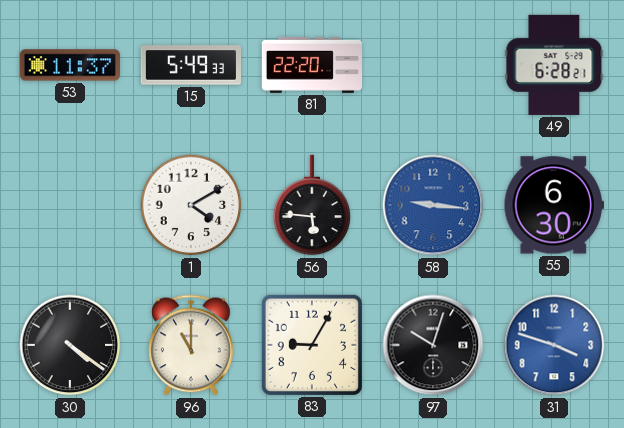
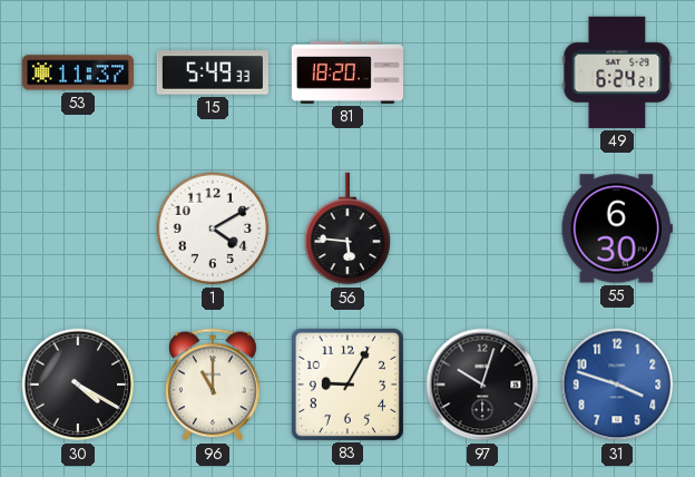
81: 22:20 -> 18:20 (347, 72)
49: 6:28 -> 6:24 (617, 72)
58: 9:16 -> none (433, 205)
30: 4:21 -> 4:20 (78, 384)
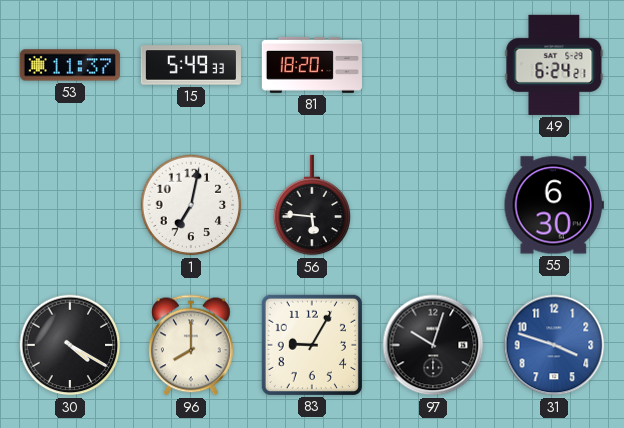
1: 4:10 -> 7:02 (191, 205)
96: 11:00 -> 8:00 (191, 345)
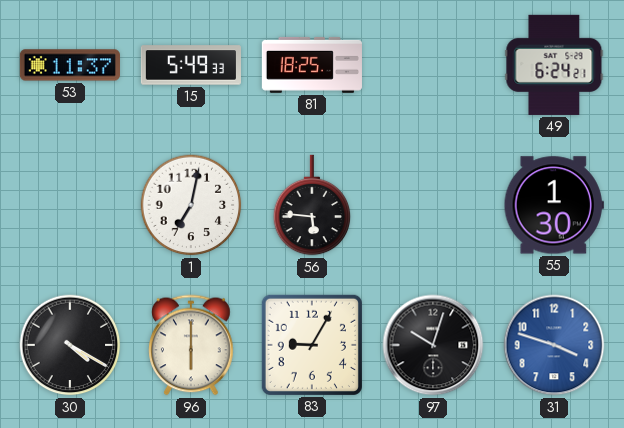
81: 18:20 -> 18:25 (312, 65)
55: 6:30 -> 1:30 (554, 205)
96: 8:00 -> 6:00 (191, 345)
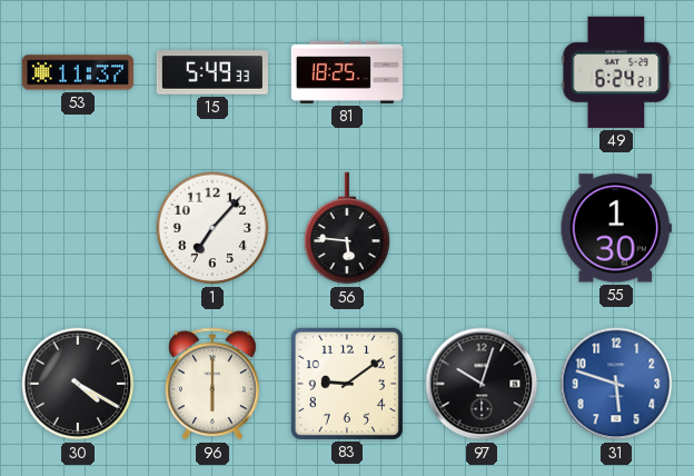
1: 7:02 -> 7:07 (212, 228)
83: 9:05 -> 9:09 (347, 384)
31: 3:48 -> 5:48 (616, 384)
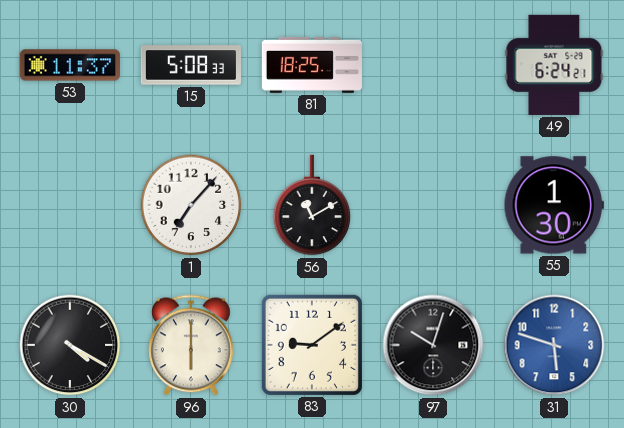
15: 5:49 -> 5:08 (191, 65)
56: 5:46 -> 11:10 (312, 205)
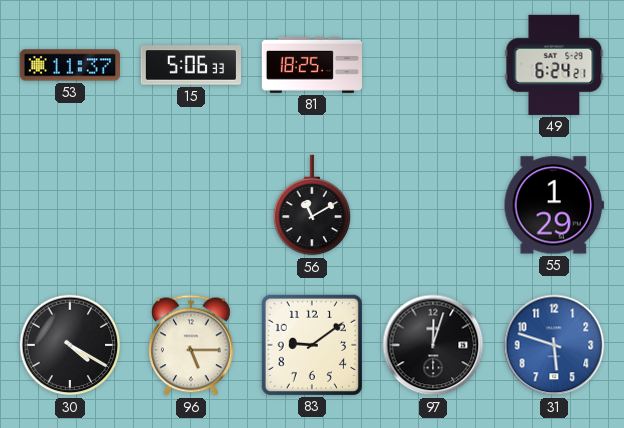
15: 5:08 -> 5:06 (191, 65)
1: 7:07 -> none (191, 205)
55: 1:30 -> 1:29 (554, 205)
96: 6:00 -> 5:15 (191, 345)
97: 10:03 -> 12:03 (433, 345)
